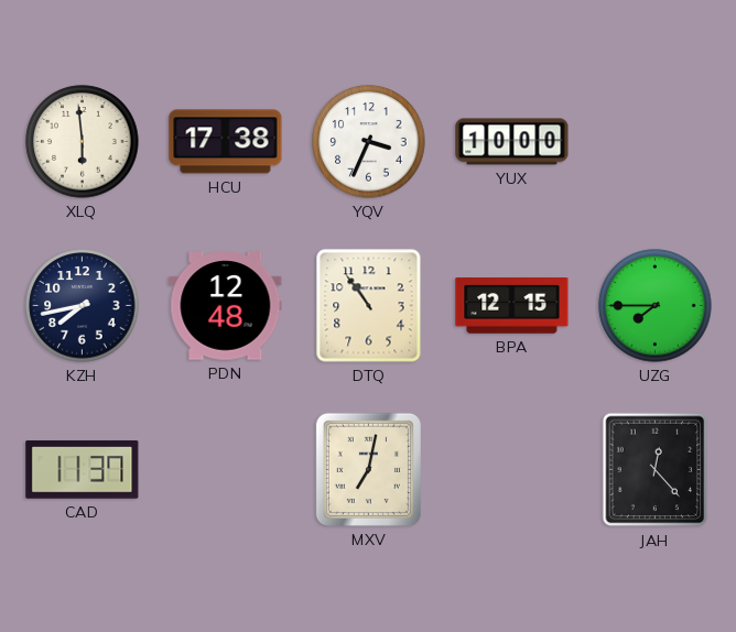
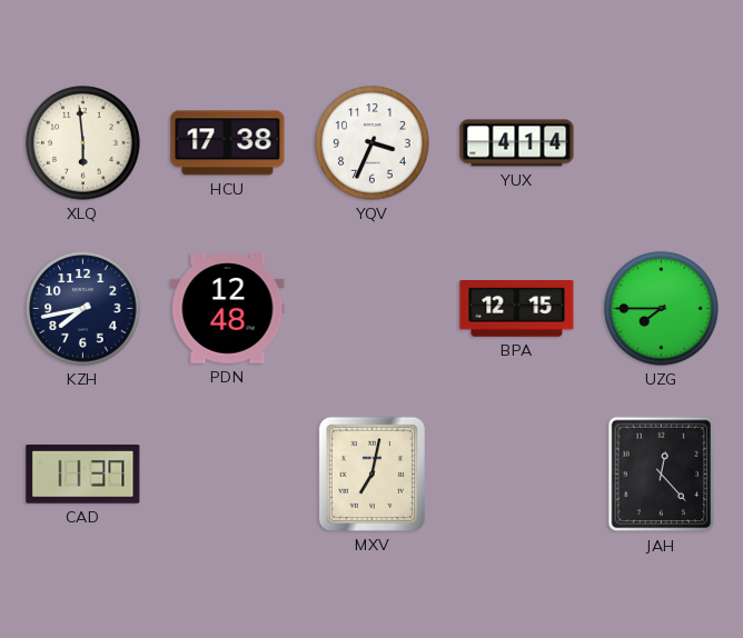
YUX: 10:00 -> 4:14 (517, 143)
DTQ: 10:54 -> none (369, 306)
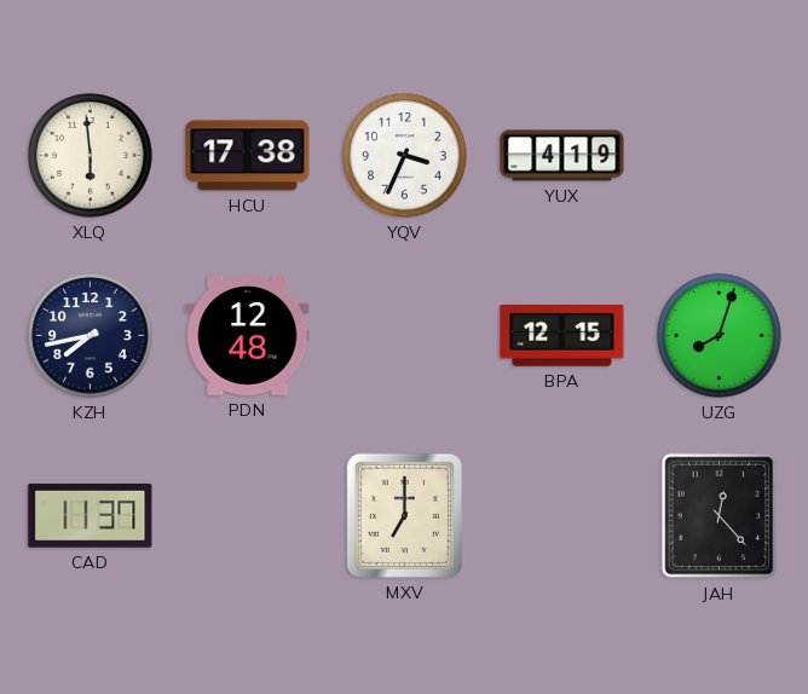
YUX: 4:14 -> 4:19 (562, 156)
UZG: 7:45 -> 8:03 (720, 336)
MXV: 7:02 -> 7:00 (404, 515)
